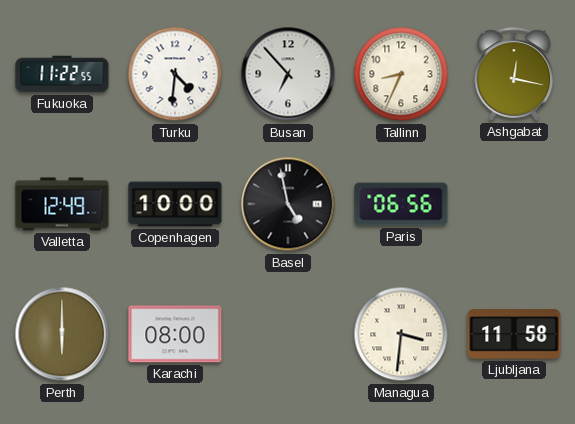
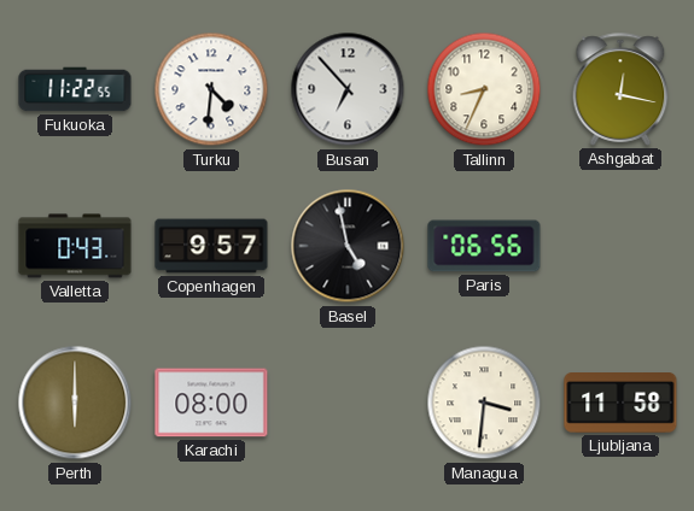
Valletta: 12:49 -> 0:43 (75, 246)
Copenhagen: 10:00 -> 9:57 (211, 246)
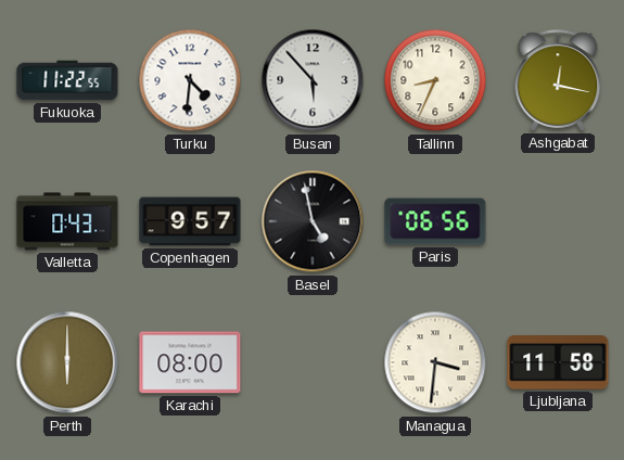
Busan: 6:53 -> 5:53 (313, 80)
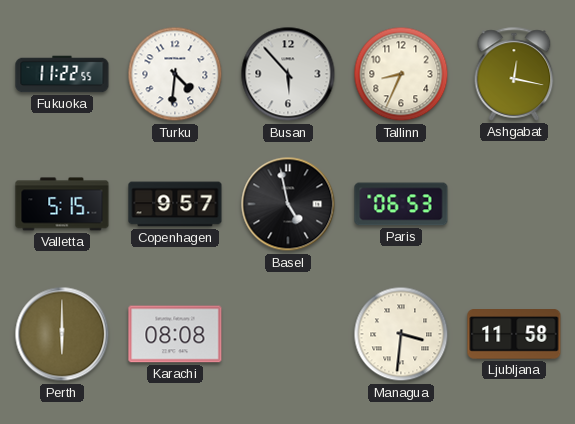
Valletta: 0:43 -> 5:15 (62, 204)
Paris: 06:56 -> 06:53 (401, 204)
Karachi: 08:00 -> 08:08 (175, 334)
